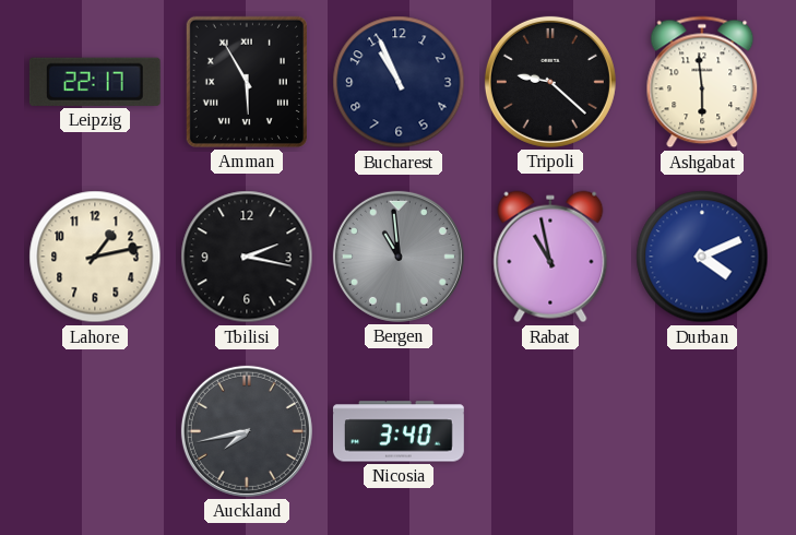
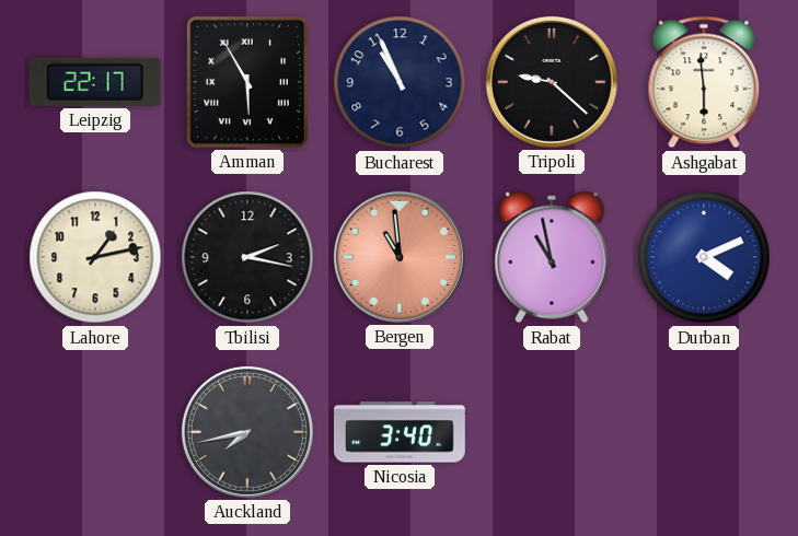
Bergen dial: grey -> salmon (400, 257)
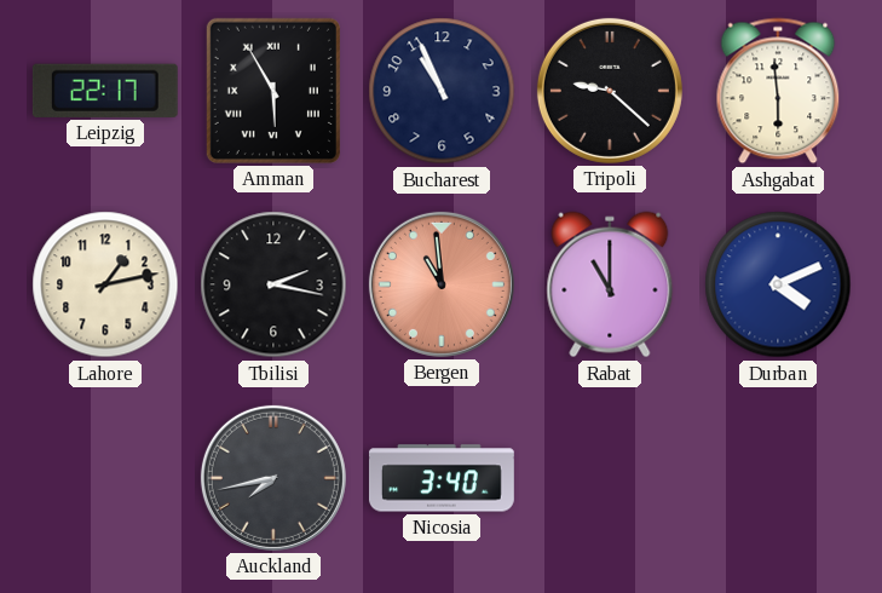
Rabat: 10:58 -> 11:00 (610, 284)
